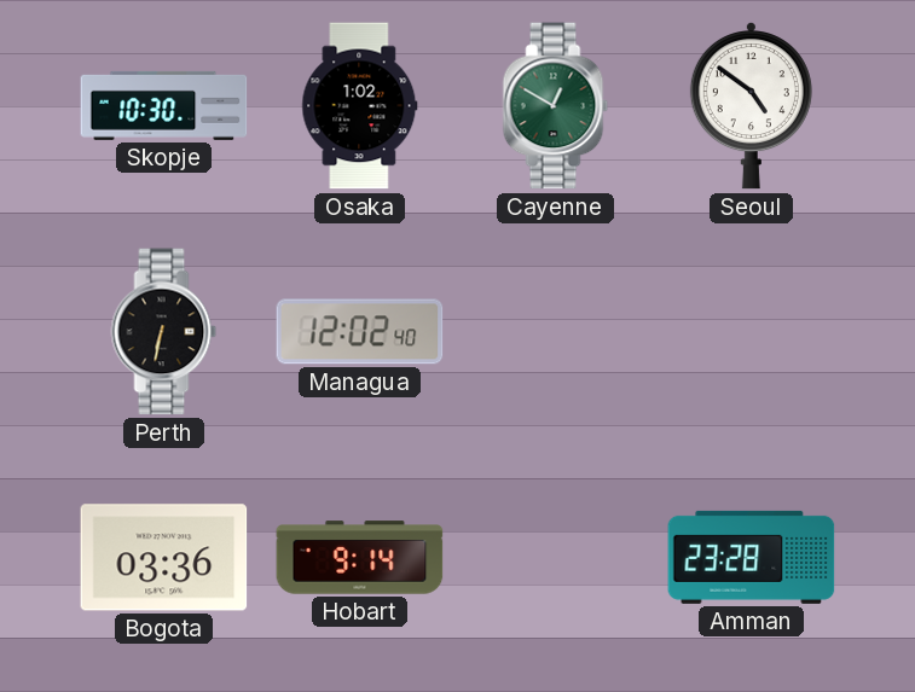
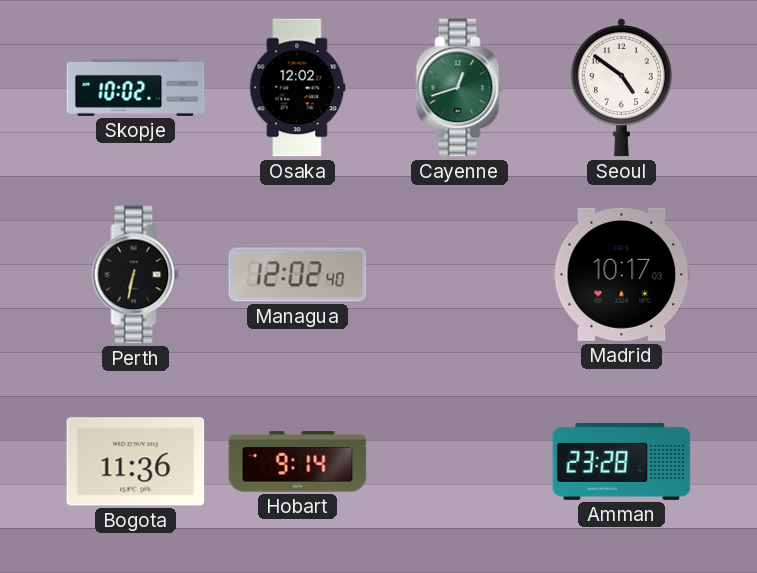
Skopje: 10:30 -> 10:02 (136, 87)
Osaka: 1:02 -> 12:02 (298, 88)
Cayenne: 12:50 -> 12:42 (460, 88)
Madrid: none -> 10:17 (622, 274)
Bogota: 03:36 -> 11:36 (136, 462)
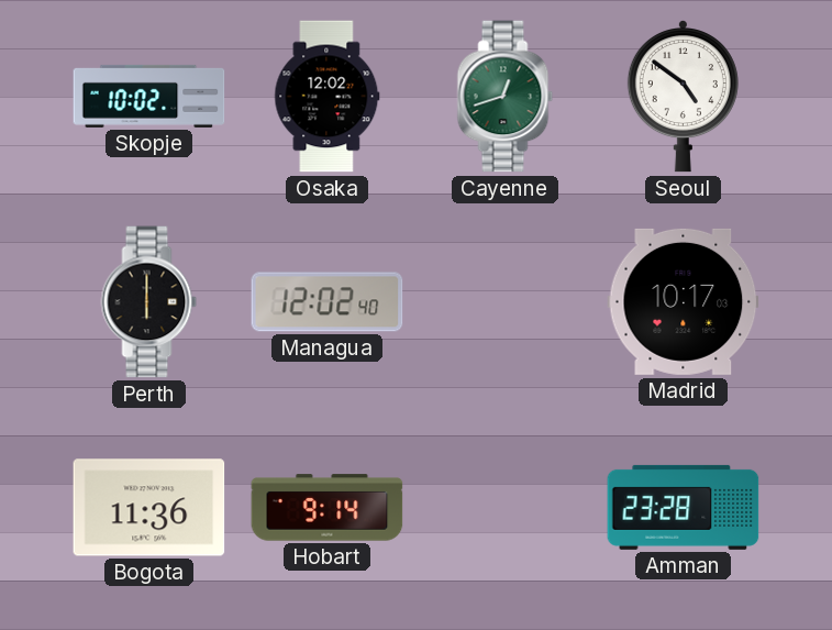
Perth: 6:32 -> 6:00 (149, 302)
